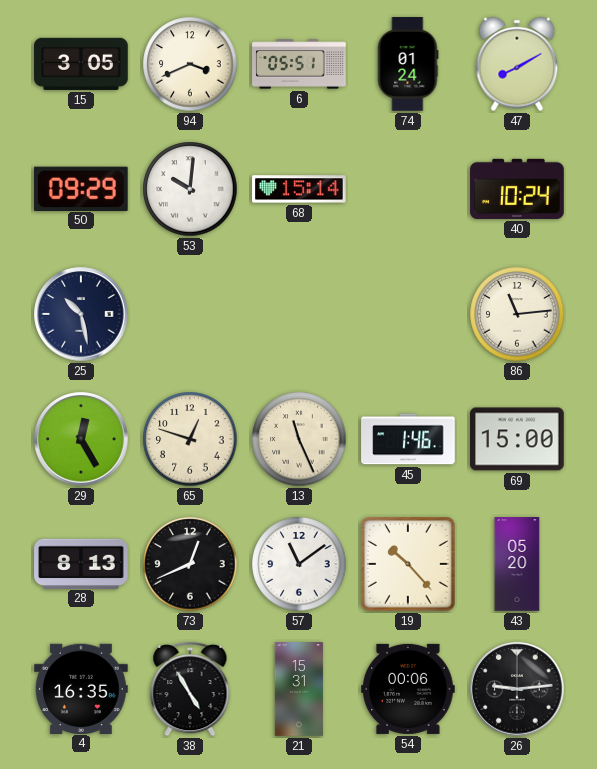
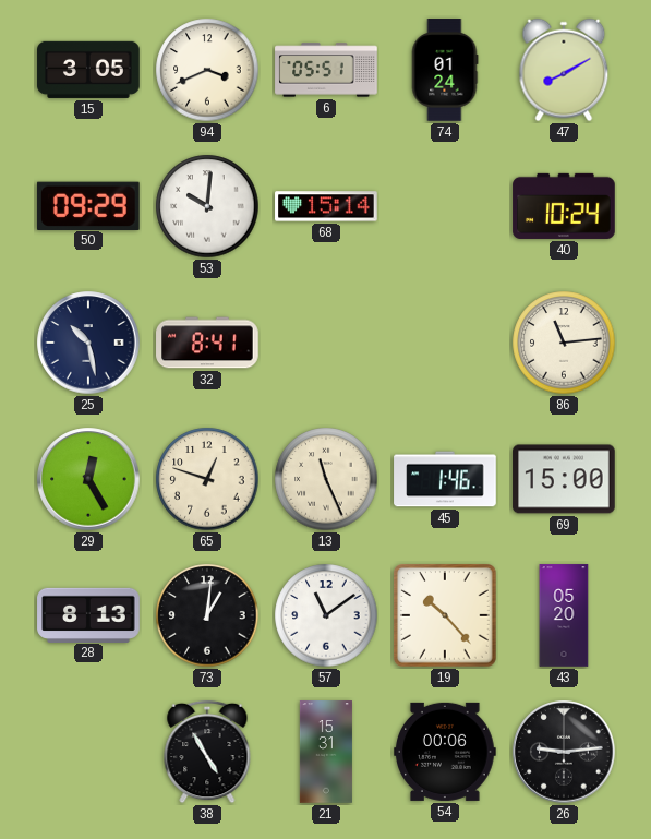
32: none -> 8:41 (207, 343)
73: 12:41 -> 1:01 (207, 615)
4: 16:35 -> none (81, 688)
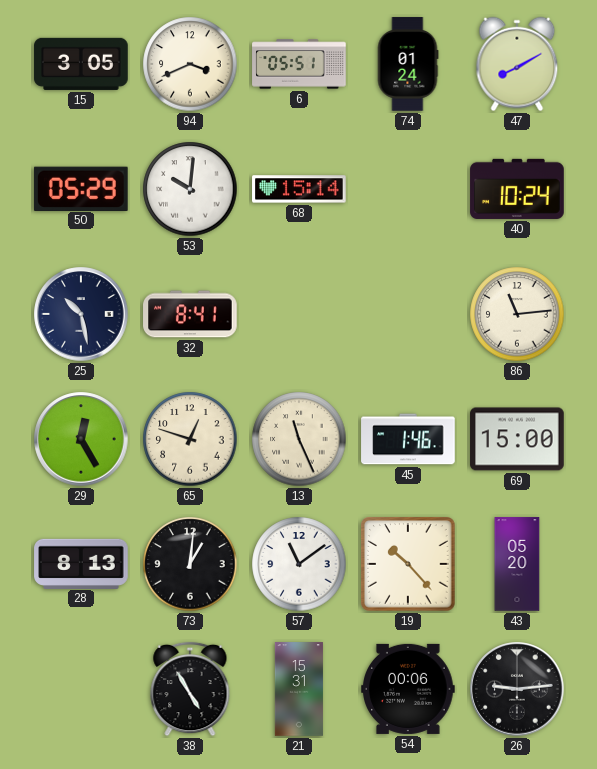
50: 09:29 -> 05:29 (81, 188)
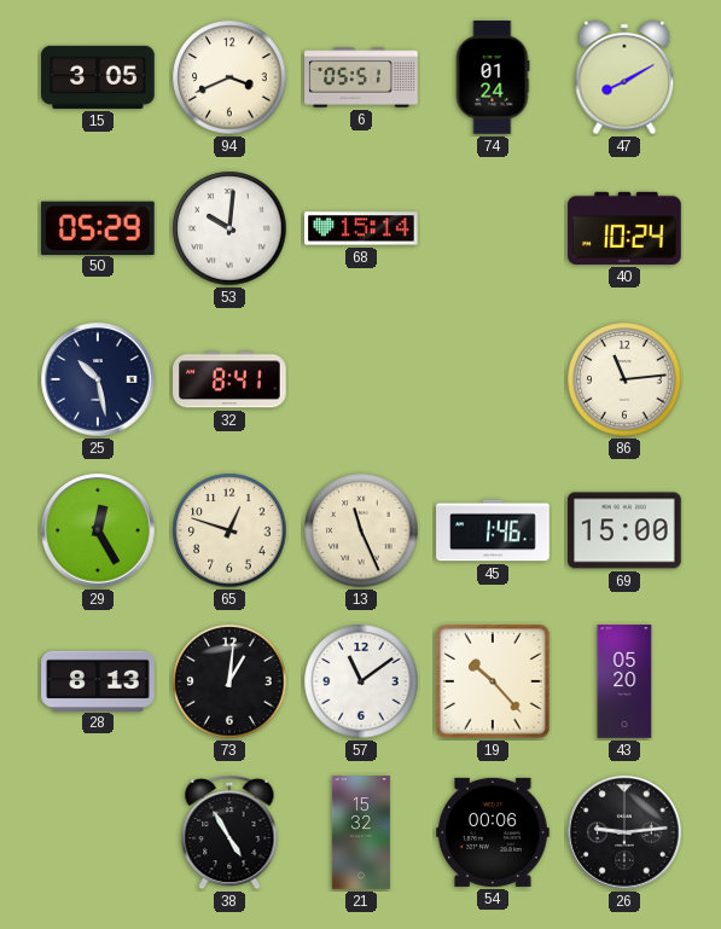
21: 15:31 -> 15:32 (361, 832)
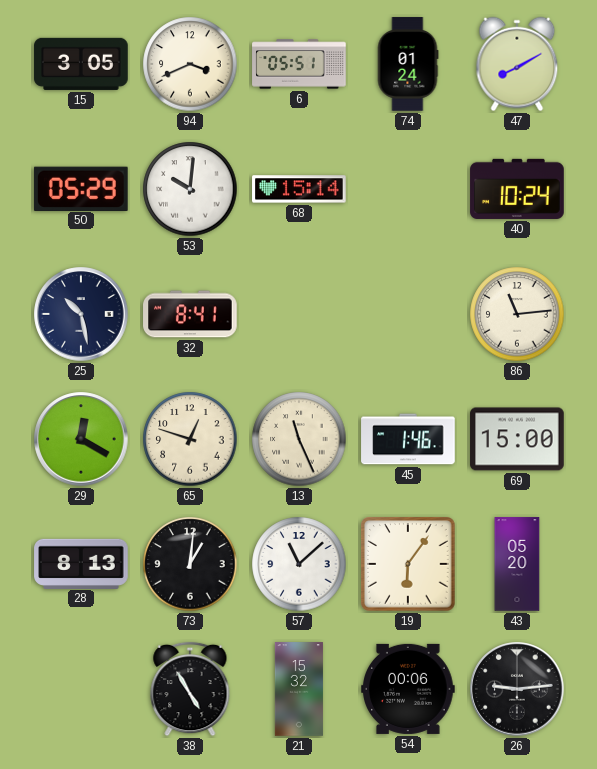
29: 12:25 -> 12:20 (81, 439)
57: 11:09 -> 11:08 (299, 564)
19: 10:23 -> 6:06 (408, 564)
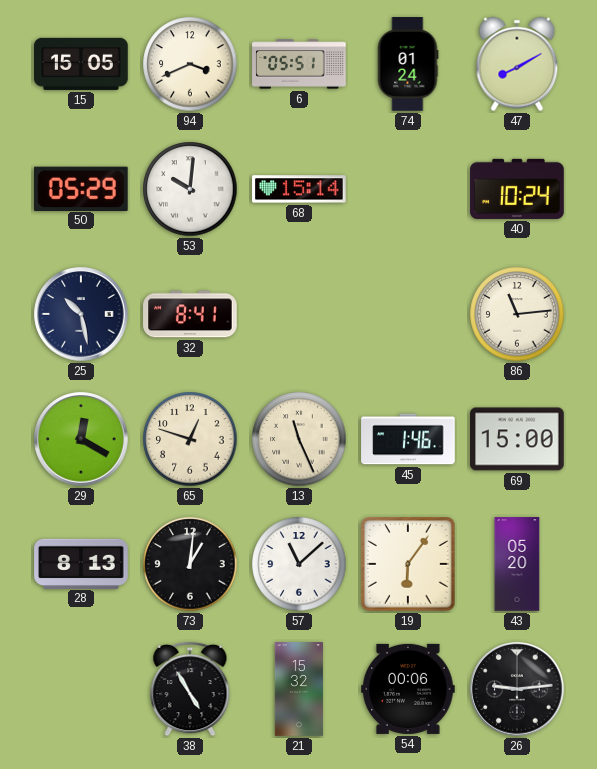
15: 3:05 -> 15:05 (81, 64)
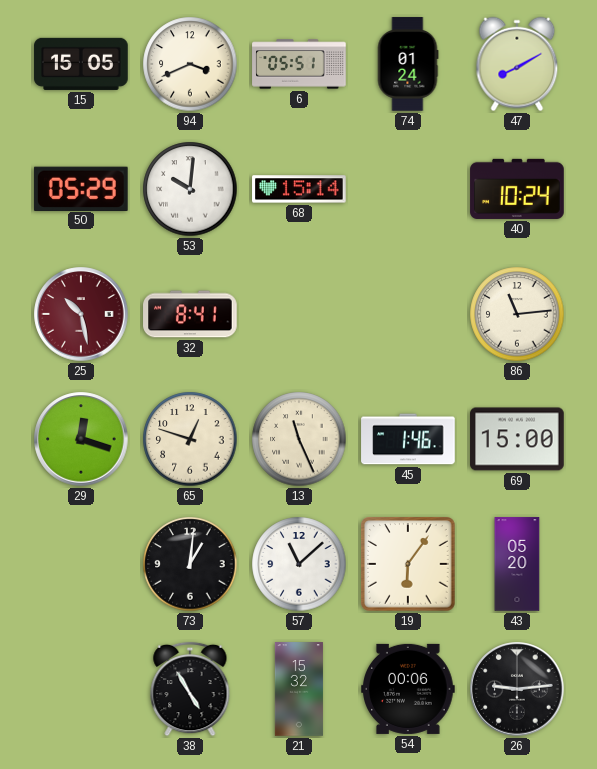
25 dial: navy -> burgundy (81, 314)
29: 12:20 -> 12:18 (81, 439)
28: 8:13 -> none (81, 563)
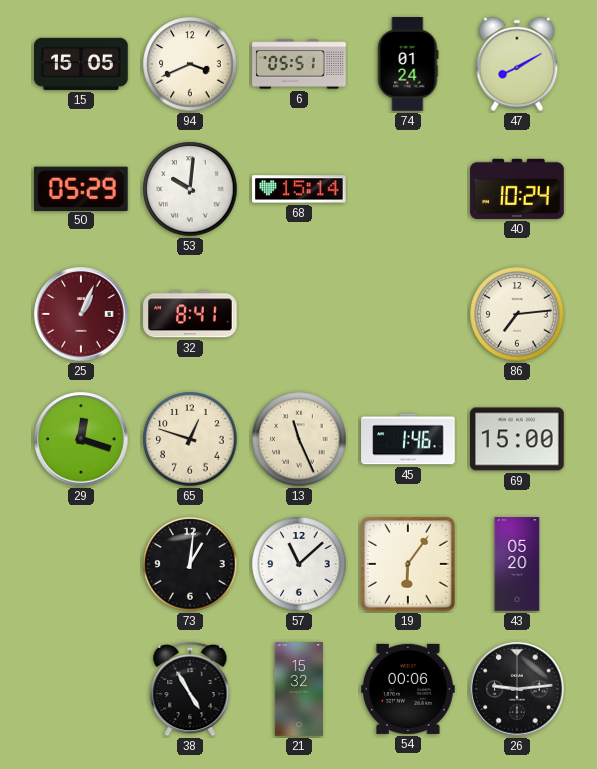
25: 10:28 -> 1:04 (81, 314)
86: 11:14 -> 7:14 (517, 314)
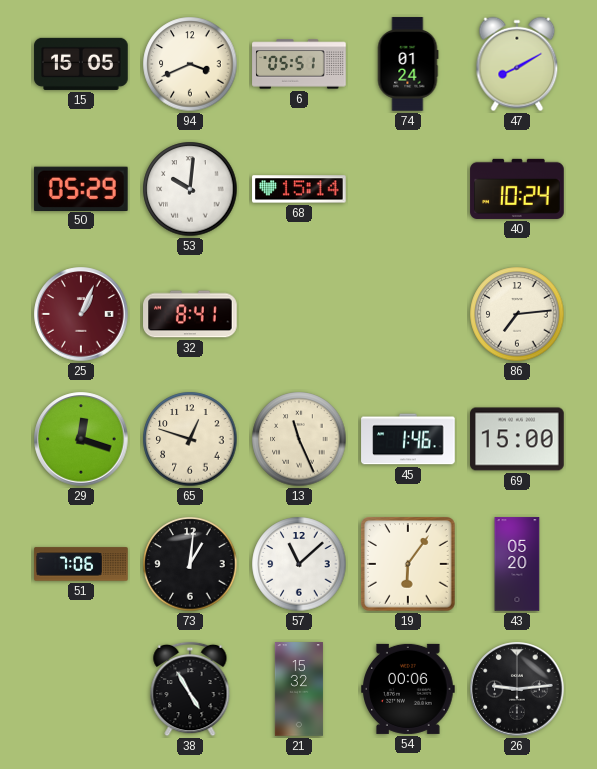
51: none -> 7:06 (81, 564)
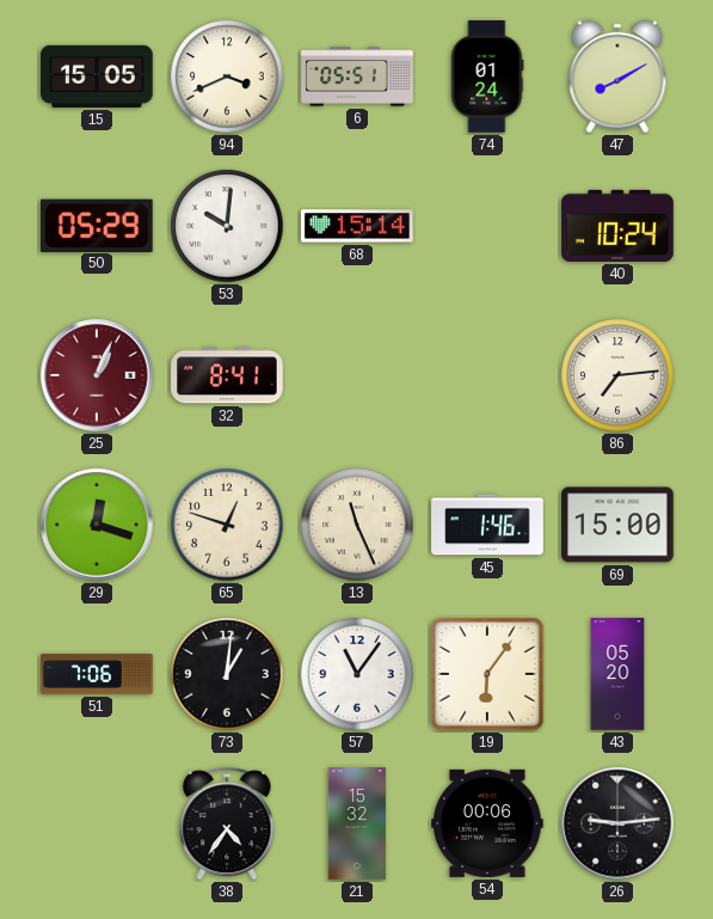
57: 11:08 -> 11:06 (357, 674)
38: 4:55 -> 4:36 (227, 823)
